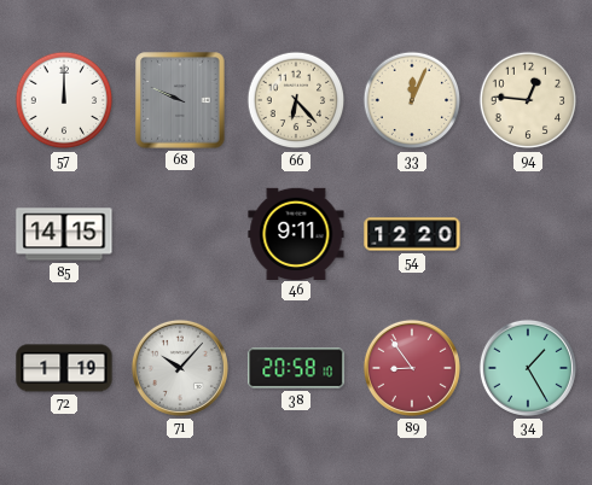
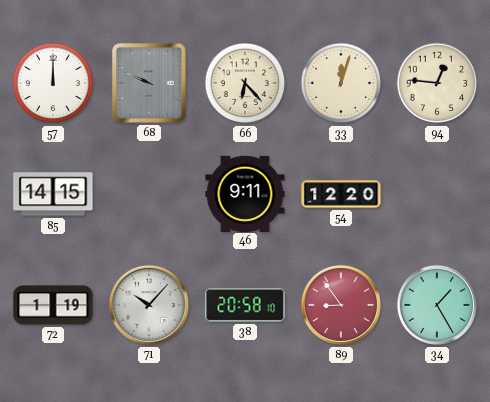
33: 12:04 -> 12:03 (341, 83)
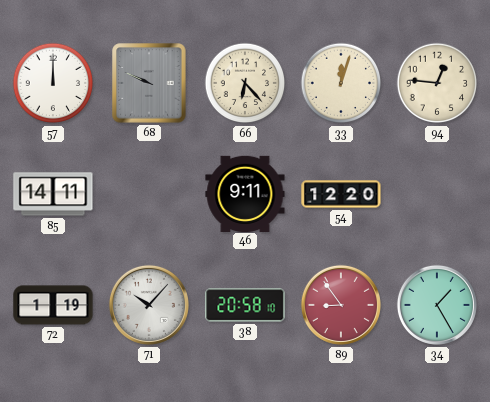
85: 14:15 -> 14:11 (53, 194)
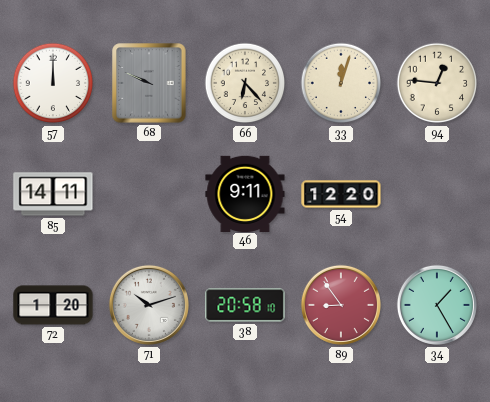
72: 1:19 -> 1:20 (53, 305)
71: 10:07 -> 10:12 (149, 305)
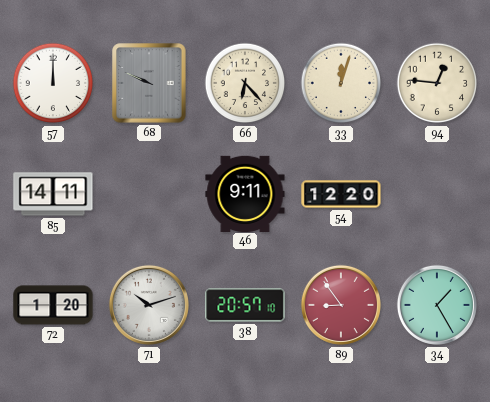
38: 20:58 -> 20:57 (245, 305)
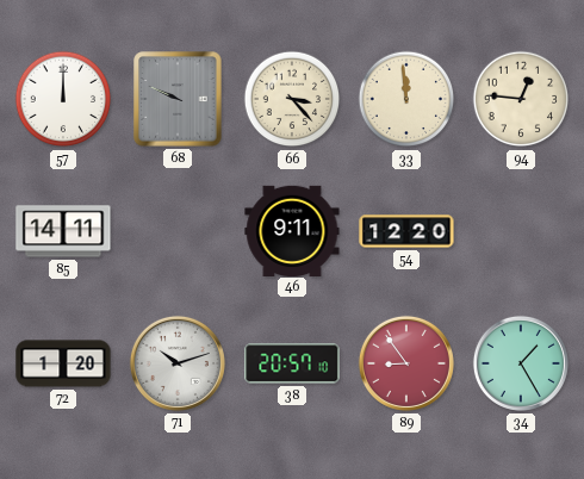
66: 6:23 -> 3:23 (292, 99)
33: 12:03 -> 11:59 (406, 99)
